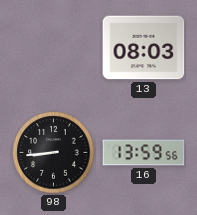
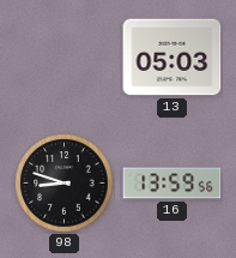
13: 08:03 -> 05:03 (173, 58)
98: 8:44 -> 8:48 (65, 184)
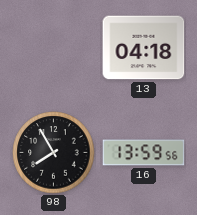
13: 05:03 -> 04:18 (144, 48)
98: 8:48 -> 7:55 (54, 153)
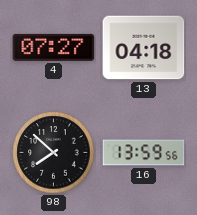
4: none -> 07:27 (54, 47)
98: 7:55 -> 7:52 (54, 153)
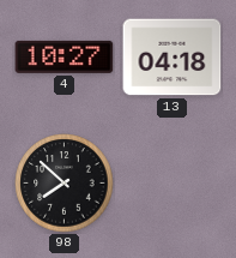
4: 07:27 -> 10:27 (65, 56)
16: 13:59 -> none (144, 153)
